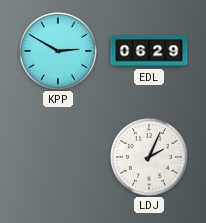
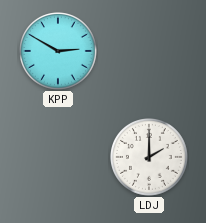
EDL: 06:29 -> none (149, 51)
LDJ: 2:04 -> 2:00 (150, 158)
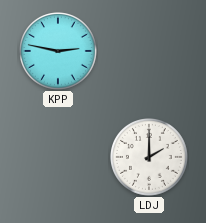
KPP: 2:50 -> 2:47 (59, 52)
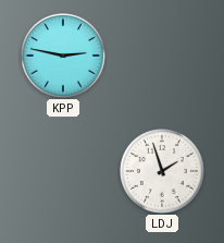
LDJ: 2:00 -> 1:57 (163, 172)
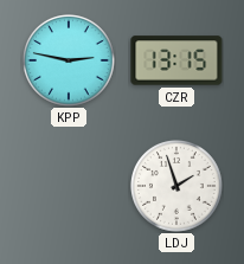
CZR: none -> 13:15 (176, 60)
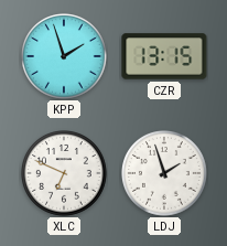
KPP: 2:47 -> 1:57 (65, 57)
XLC: none -> 6:49 (65, 174)
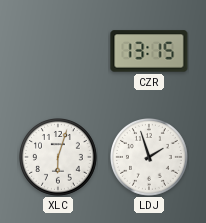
KPP: 1:57 -> none (65, 57)
XLC: 6:49 -> 6:03 (59, 158)
